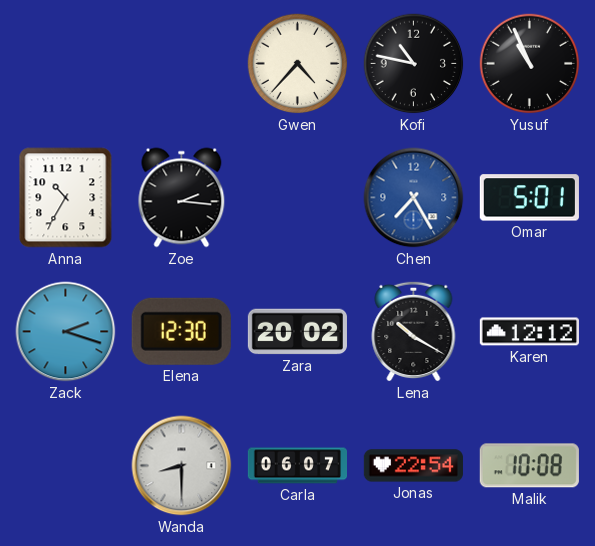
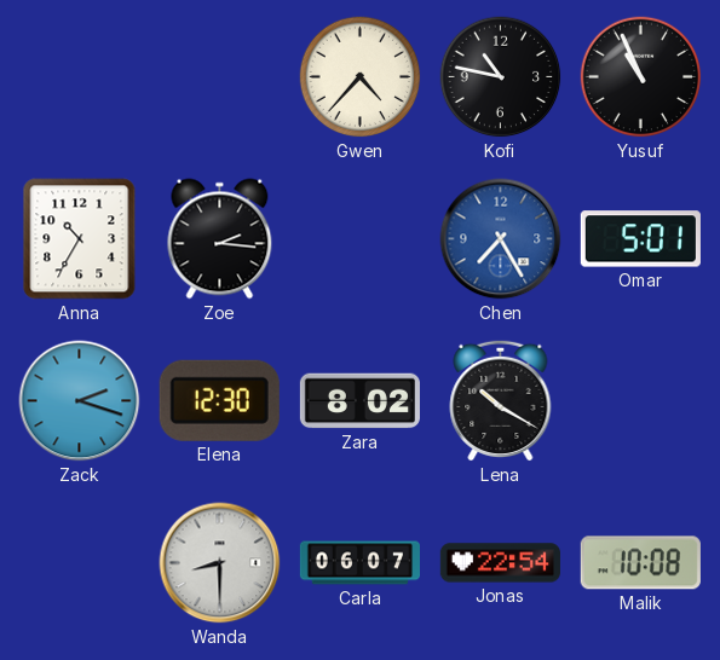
Zara: 20:02 -> 8:02 (359, 401)
Karen: 12:12 -> none (529, 332)
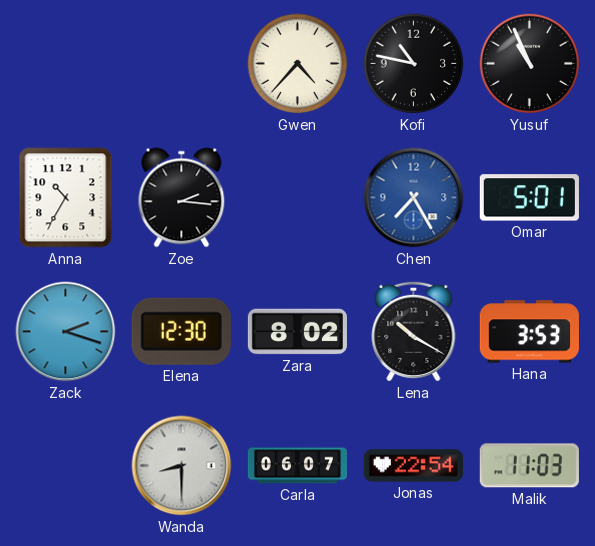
Hana: none -> 3:53 (529, 332)
Malik: 10:08 -> 11:03 (529, 466)
